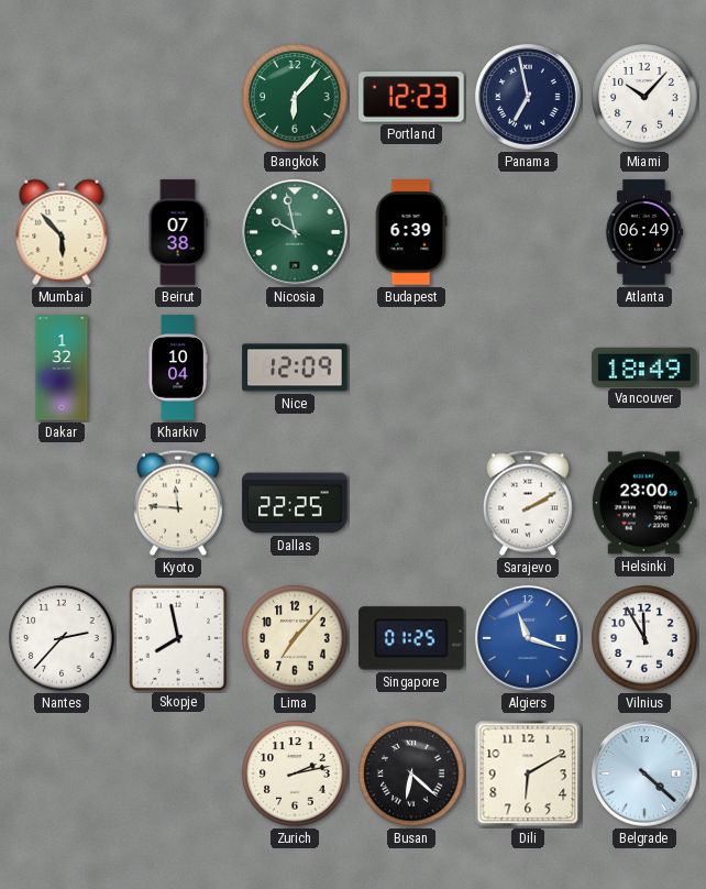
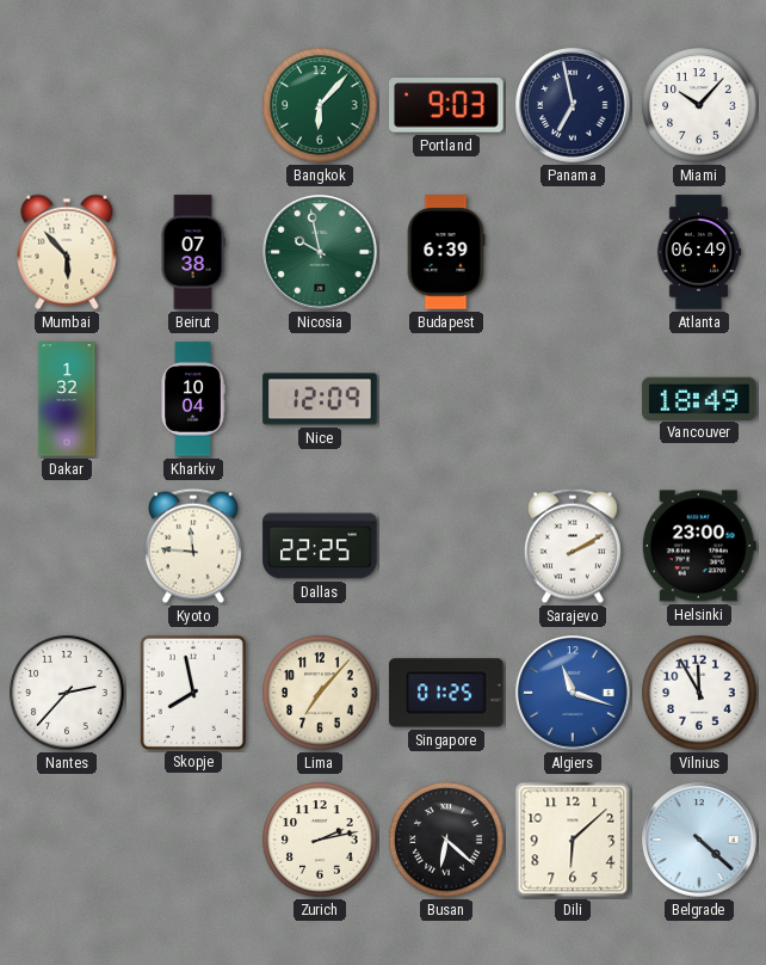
Portland: 12:23 -> 9:03 (446, 105)
Dili: 6:10 -> 6:08 (573, 840)
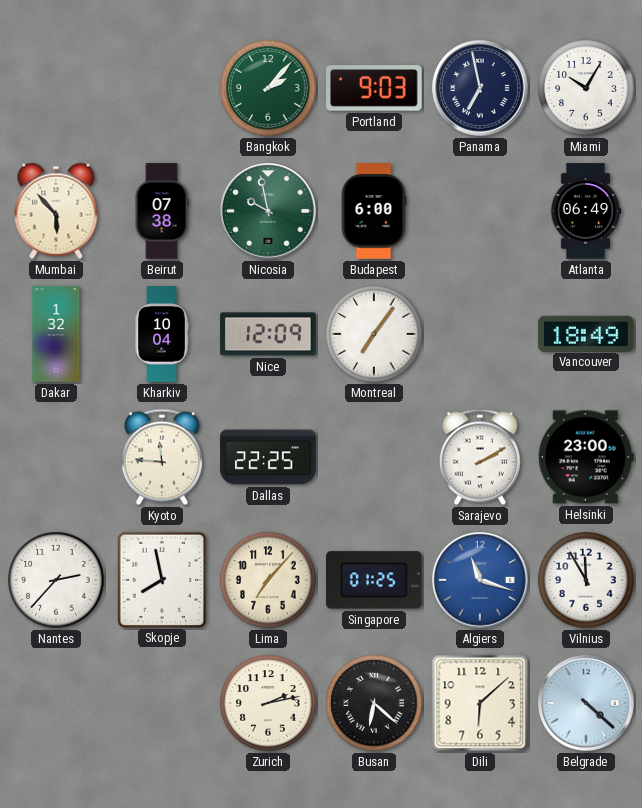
Bangkok: 6:07 -> 2:07 (268, 88)
Miami: 10:07 -> 10:05 (586, 88)
Budapest: 6:39 -> 6:00 (374, 211)
Montreal: none -> 7:06 (374, 334)
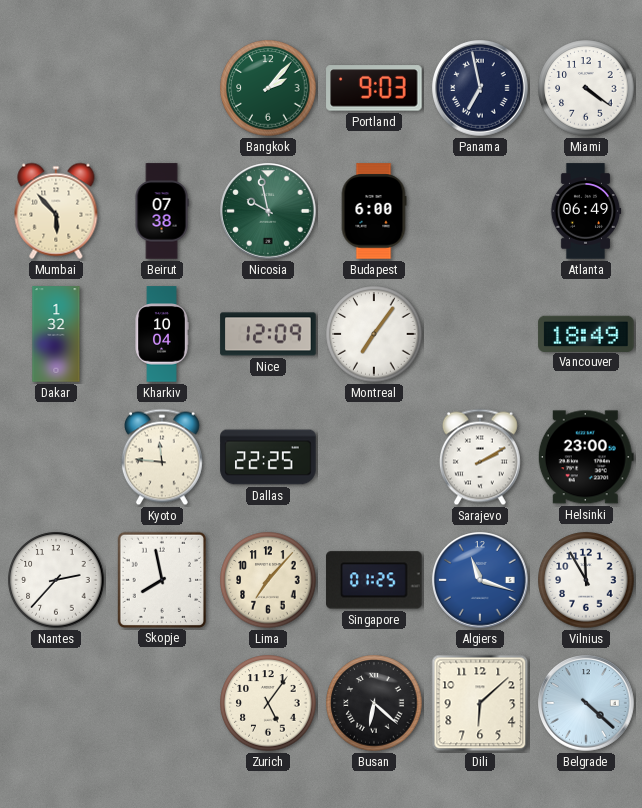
Miami: 10:05 -> 4:21 (586, 88)
Zurich: 2:13 -> 5:06 (268, 703)
